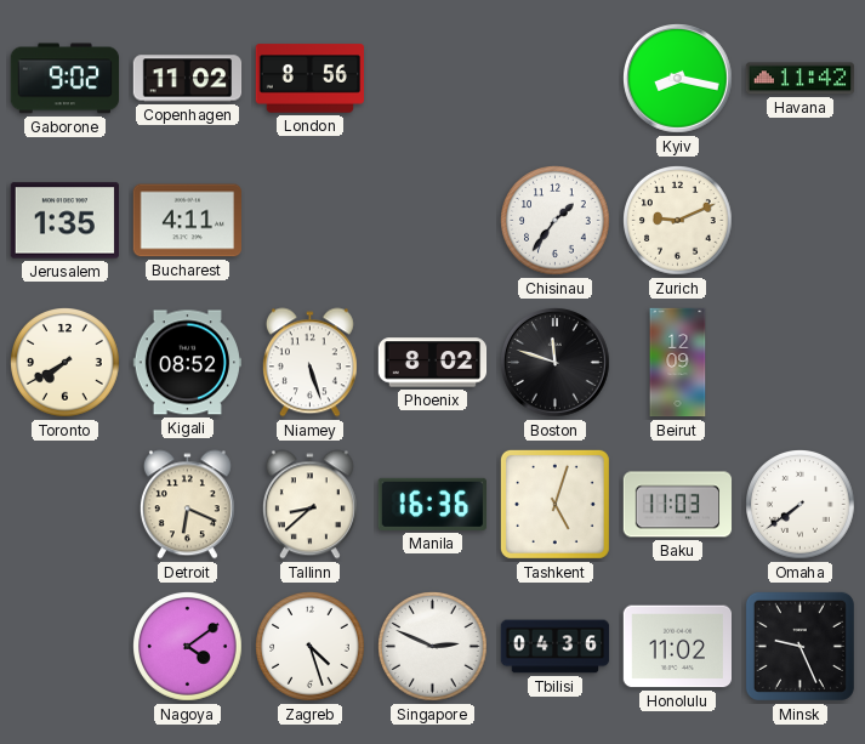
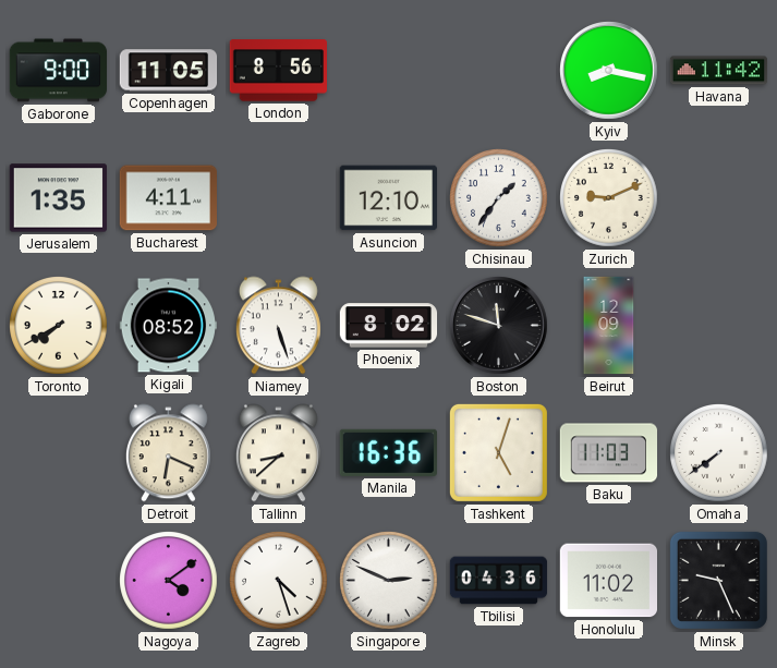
Gaborone: 9:02 -> 9:00 (59, 71)
Copenhagen: 11:02 -> 11:05 (169, 71)
Asuncion: none -> 12:10 (388, 198)
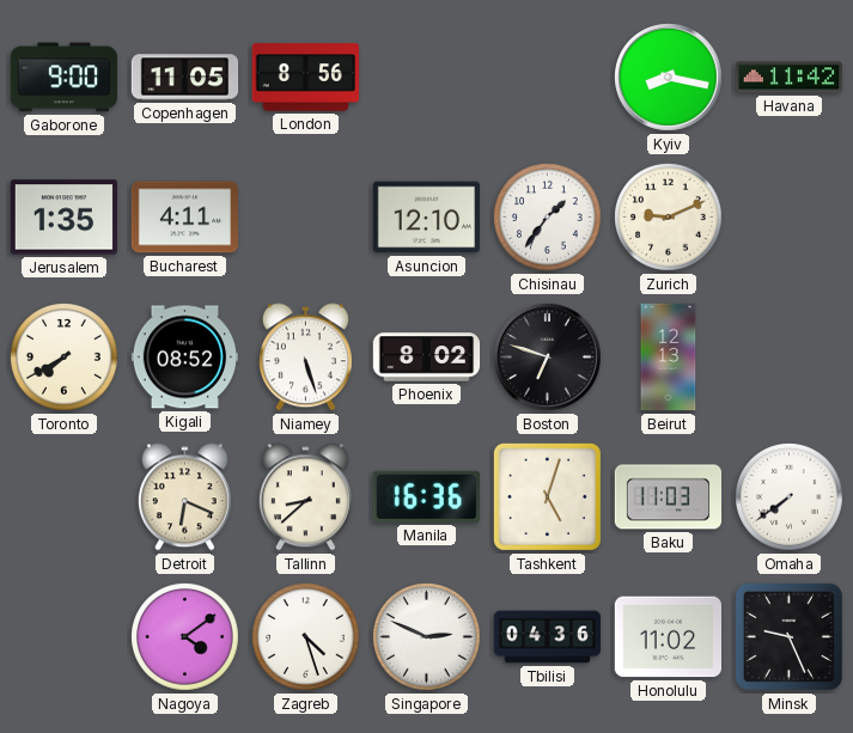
Boston: 11:48 -> 6:48 (548, 358)
Beirut: 12:09 -> 12:13 (669, 358)
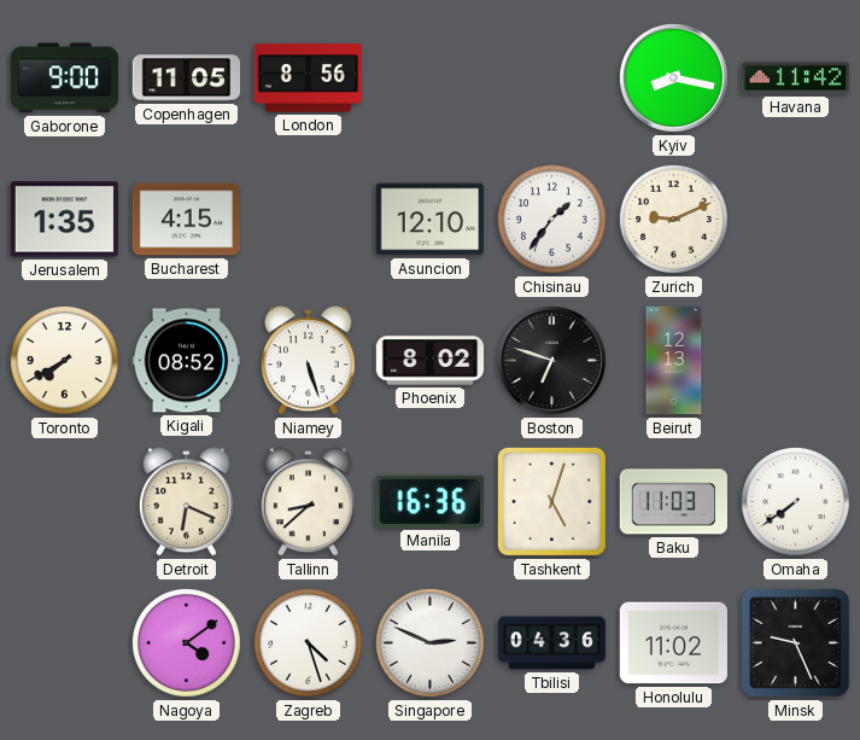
Bucharest: 4:11 -> 4:15 (186, 220)
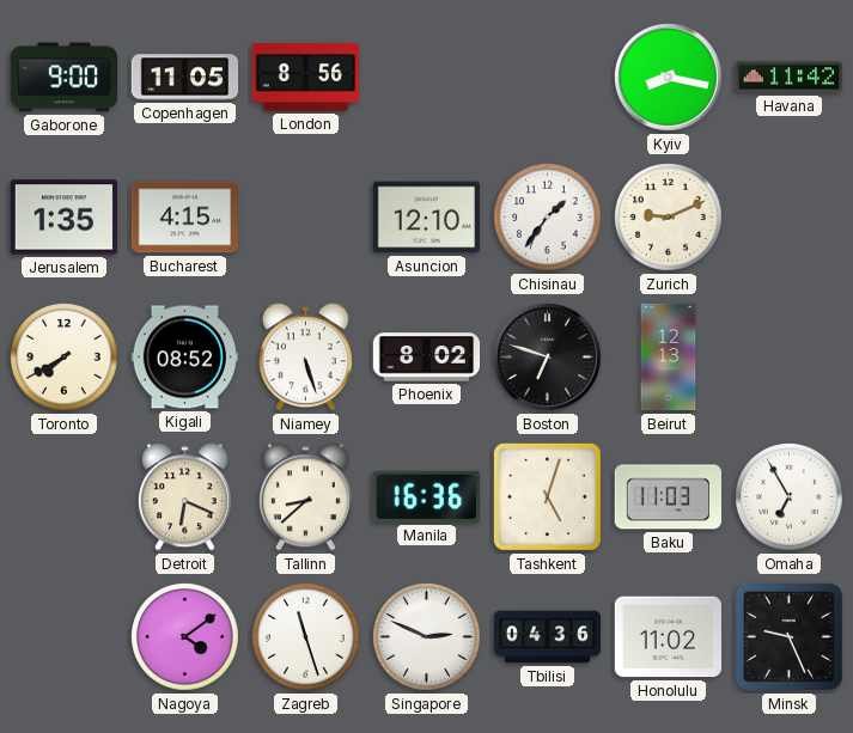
Omaha: 7:39 -> 6:55 (790, 497)
Zagreb: 4:27 -> 11:27 (306, 637)
